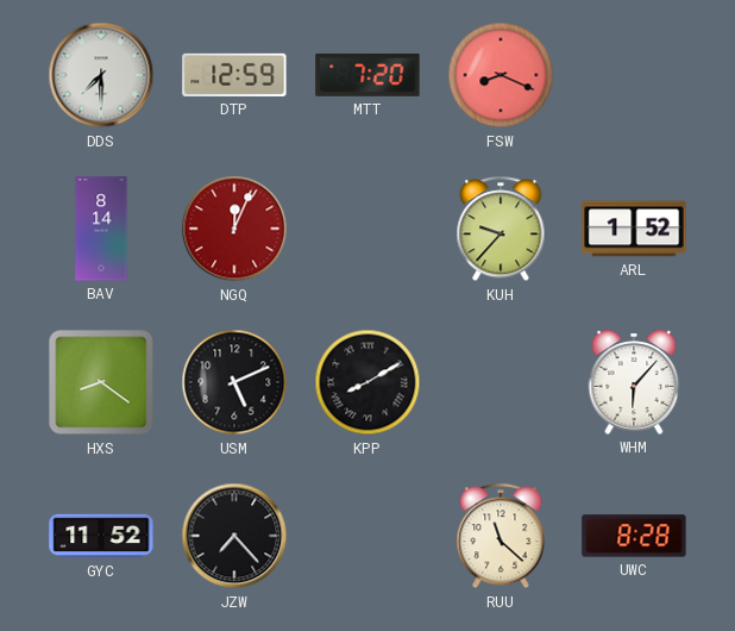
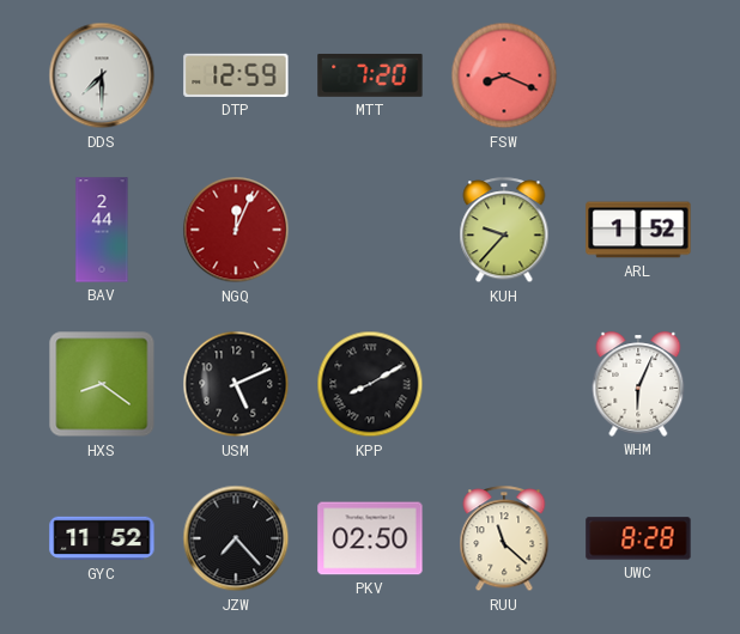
BAV: 8:14 -> 2:44 (102, 230)
WHM: 6:07 -> 6:04 (638, 384)
PKV: none -> 02:50 (370, 538)
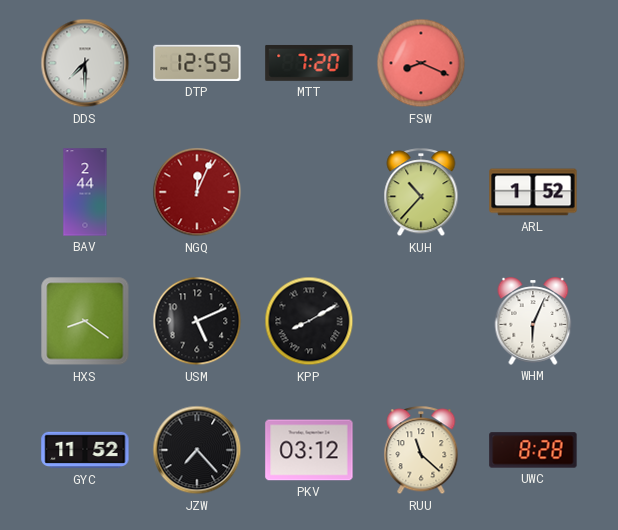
KUH: 9:37 -> 10:37 (421, 193)
PKV: 02:50 -> 03:12 (309, 450)
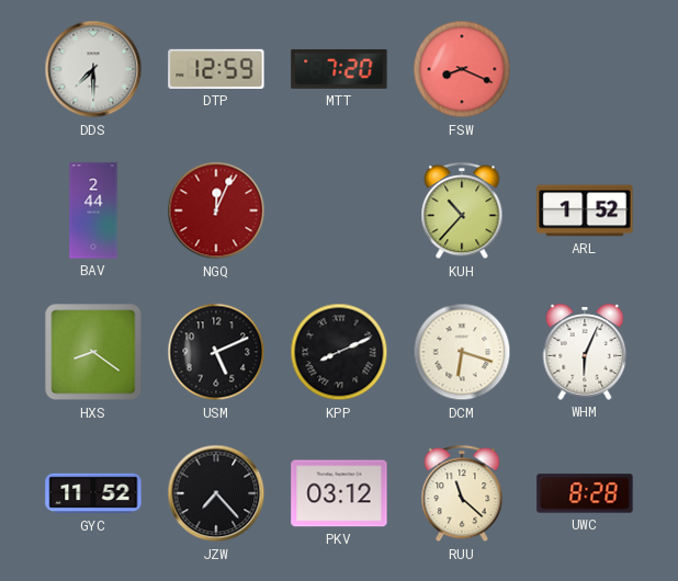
KPP: 8:10 -> 8:11 (339, 352)
DCM: none -> 6:18 (462, 352)
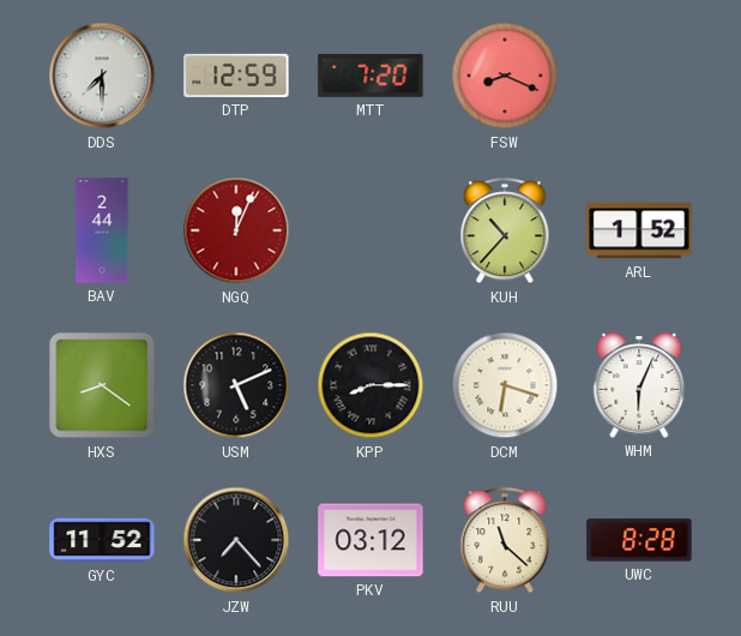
KPP: 8:11 -> 8:15 (370, 385)
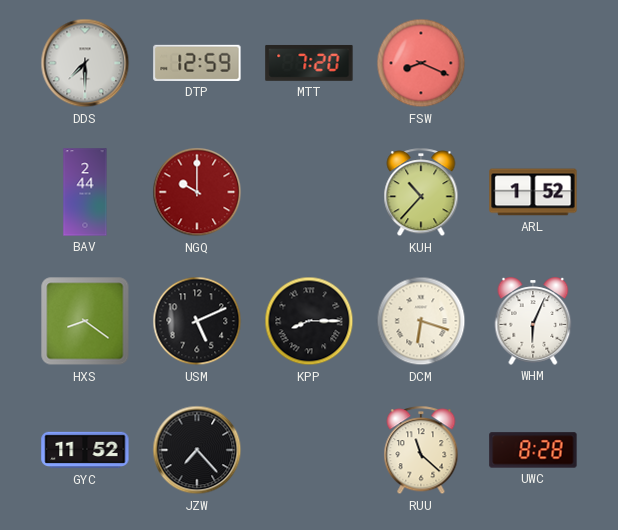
NGQ: 12:04 -> 10:00 (197, 192)
PKV: 03:12 -> none (370, 540)
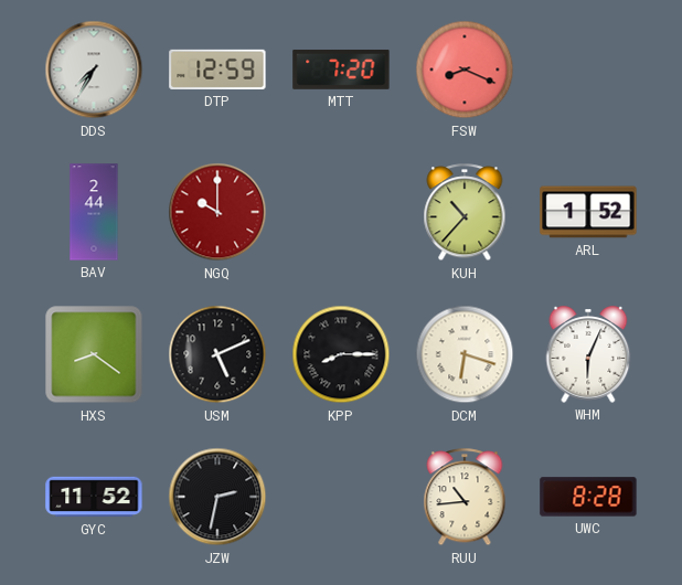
DDS: 7:30 -> 7:35 (94, 70)
JZW: 7:23 -> 2:32 (217, 497)
RUU: 11:22 -> 10:44 (465, 498)
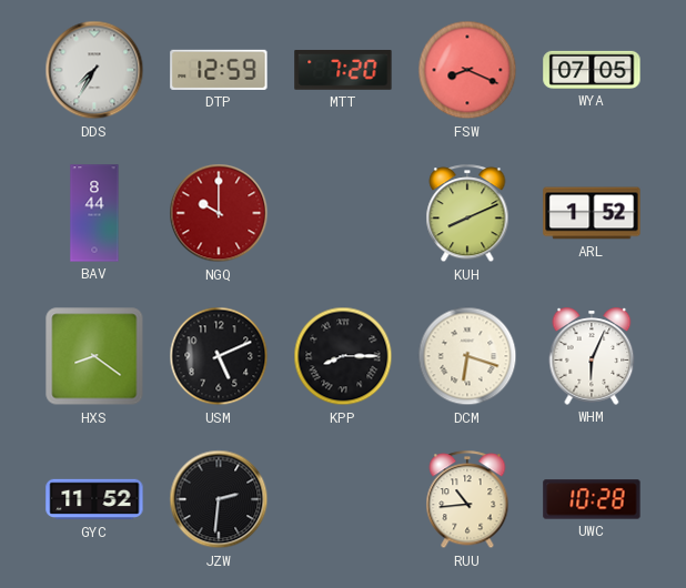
WYA: none -> 07:05 (592, 70)
BAV: 2:44 -> 8:44 (94, 213)
KUH: 10:37 -> 8:11 (467, 214)
JZW: 2:32 -> 2:31 (219, 499)
UWC: 8:28 -> 10:28 (592, 499)
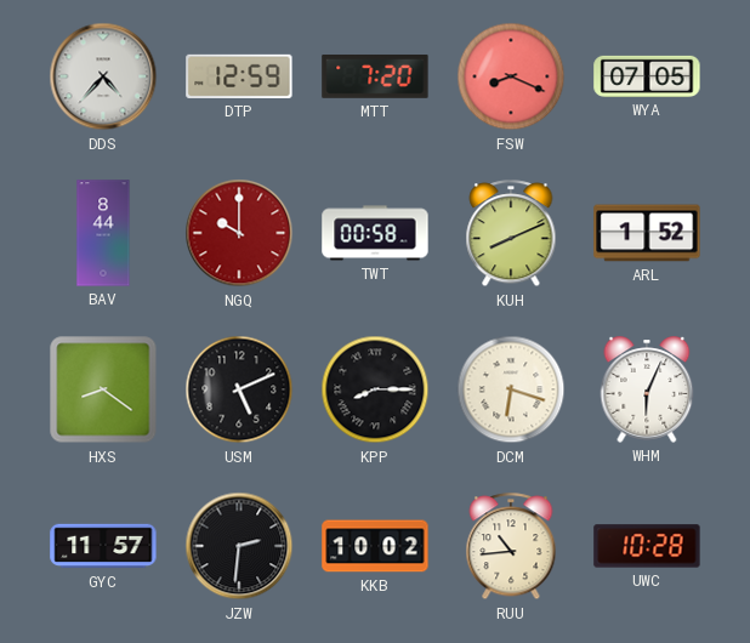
DDS: 7:35 -> 4:37 (103, 76)
TWT: none -> 00:58 (375, 233)
GYC: 11:52 -> 11:57 (103, 546)
KKB: none -> 10:02 (375, 546)
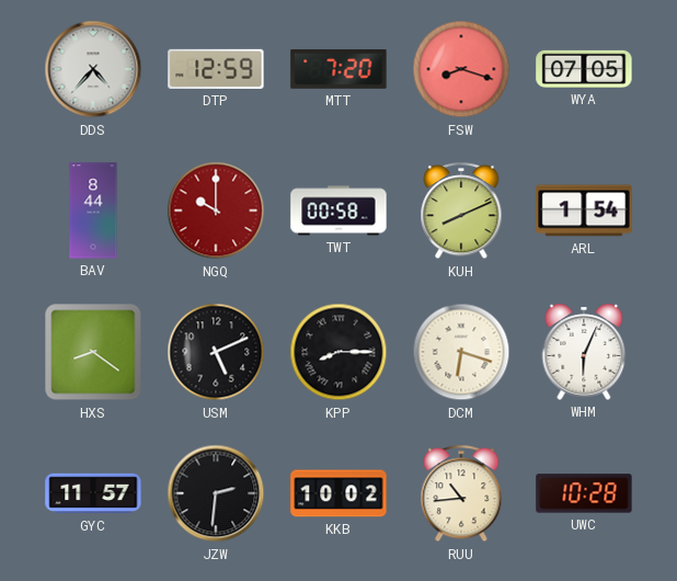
FSW: 8:19 -> 8:18 (461, 69)
ARL: 1:52 -> 1:54 (584, 210)
